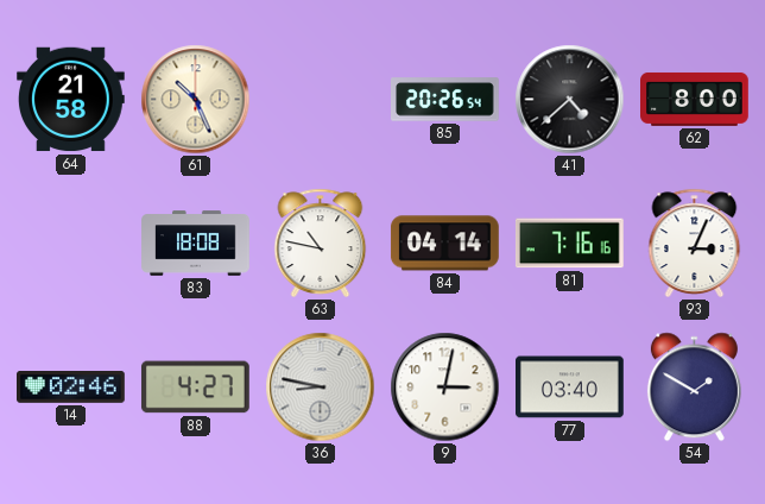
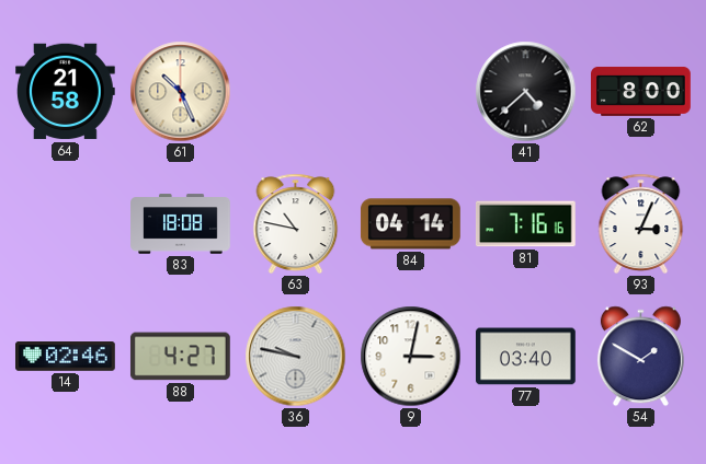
85: 20:26 -> none (445, 100)
36: 8:47 -> 9:47 (296, 357)
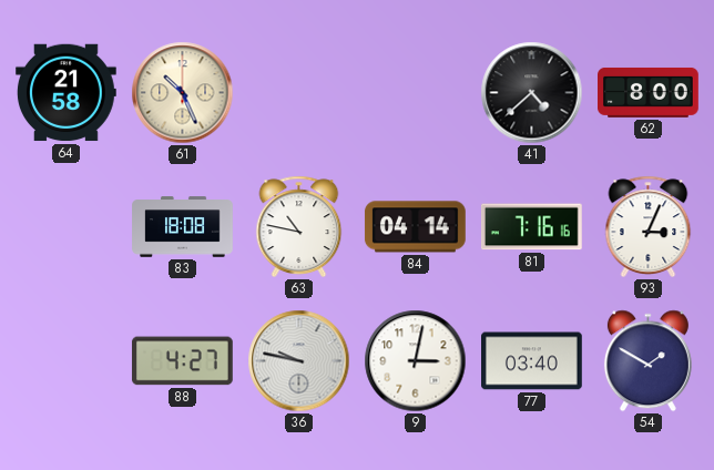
14: 02:46 -> none (66, 357)
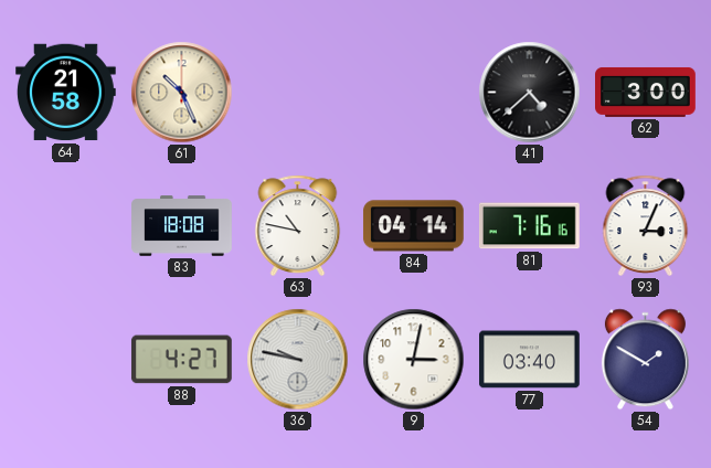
62: 8:00 -> 3:00 (646, 92)
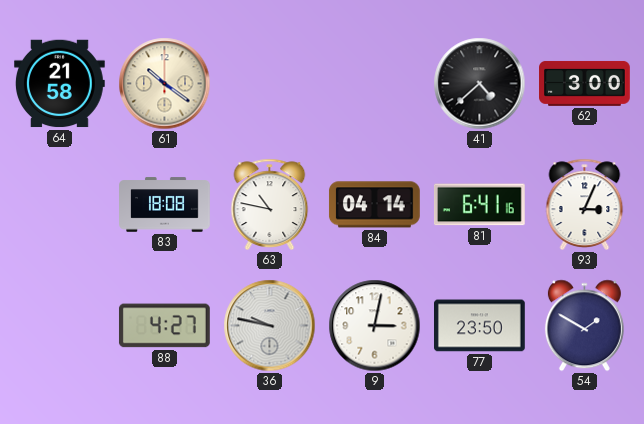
61: 10:26 -> 10:21 (165, 84)
81: 7:16 -> 6:41 (479, 205)
77: 03:40 -> 23:50 (480, 326)
